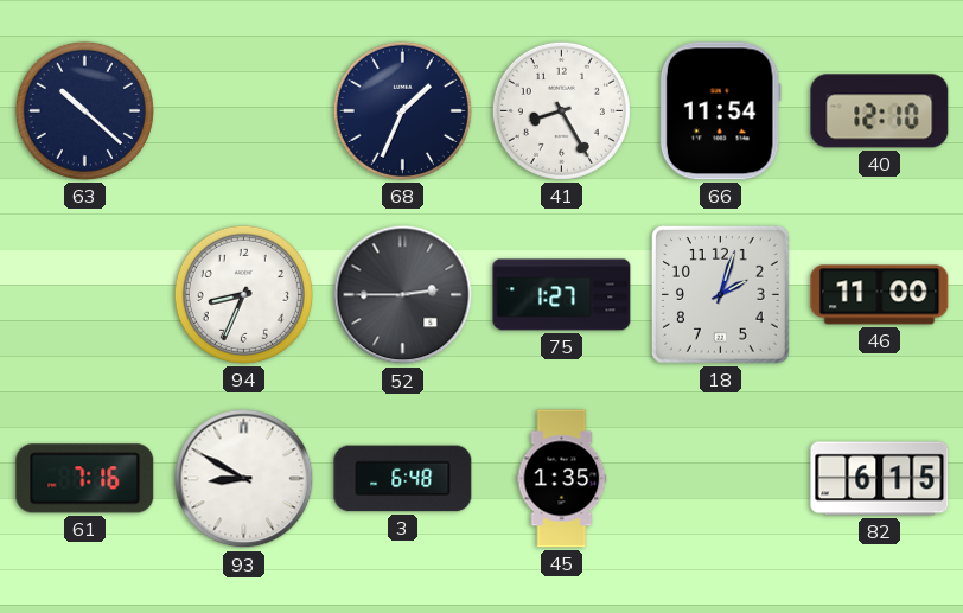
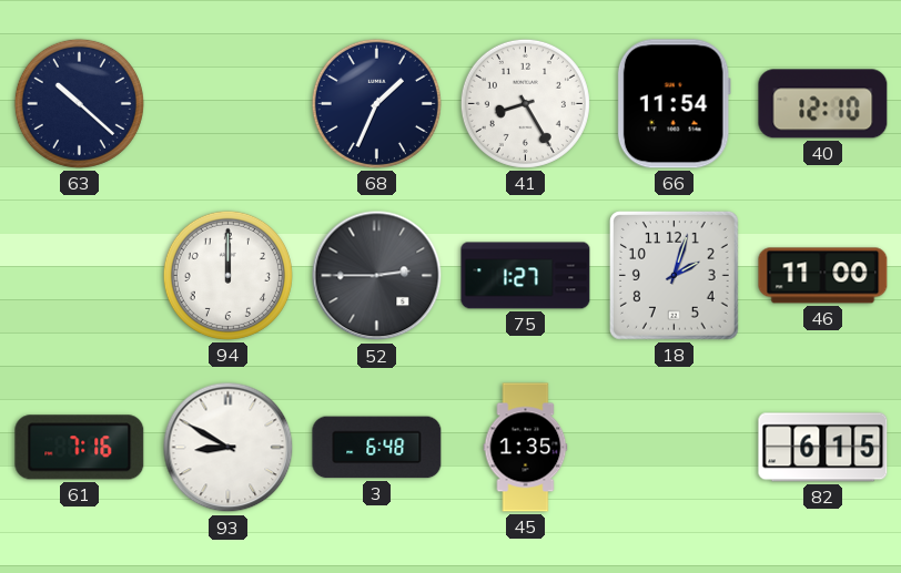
94: 8:34 -> 12:00 (227, 275)
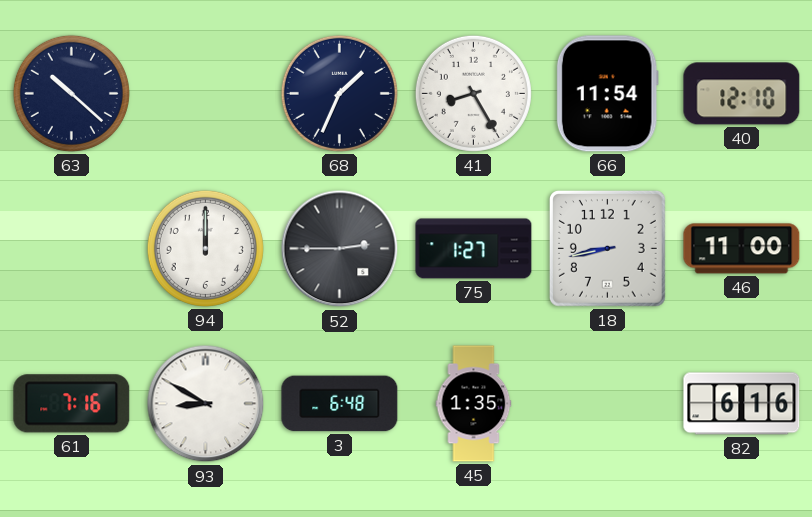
18: 2:03 -> 8:43 (607, 248)
82: 6:15 -> 6:16 (742, 404)
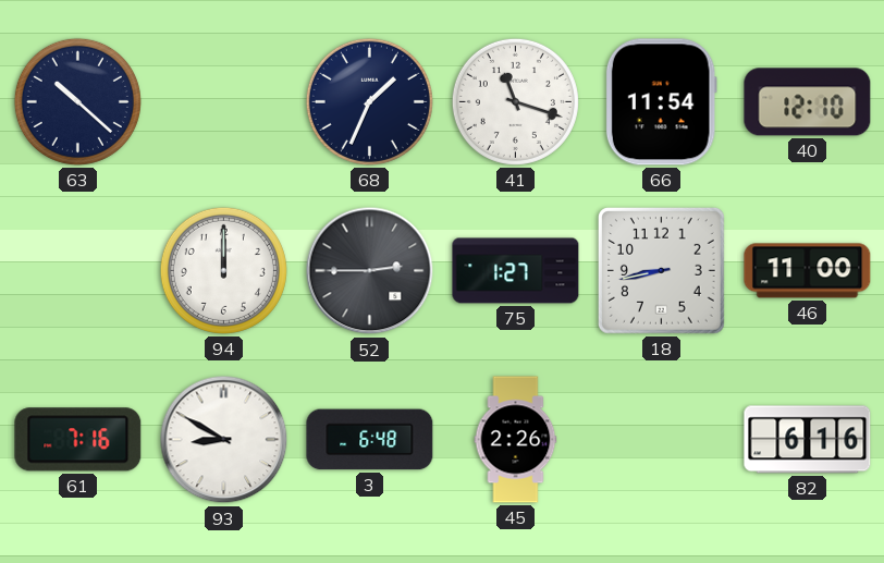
41: 8:25 -> 11:18 (515, 101)
45: 1:35 -> 2:26 (516, 440)
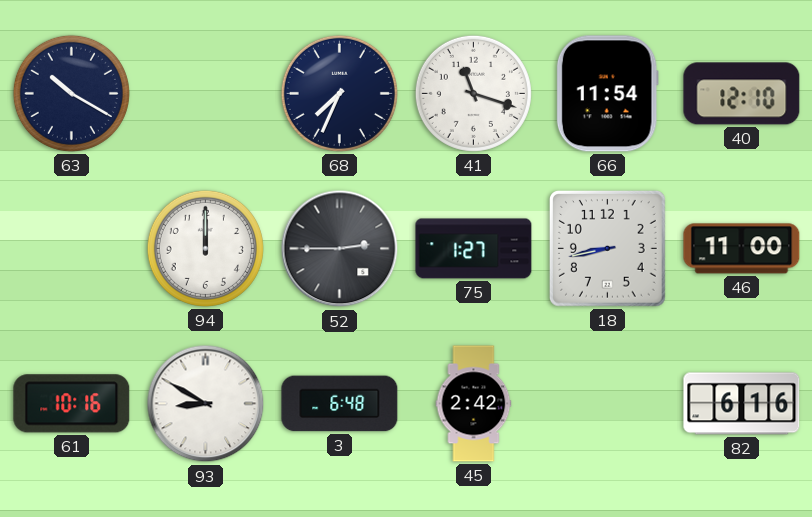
63: 10:22 -> 10:20 (71, 93)
68: 1:34 -> 7:34 (339, 93)
61: 7:16 -> 10:16 (72, 404)
45: 2:26 -> 2:42 (474, 404)
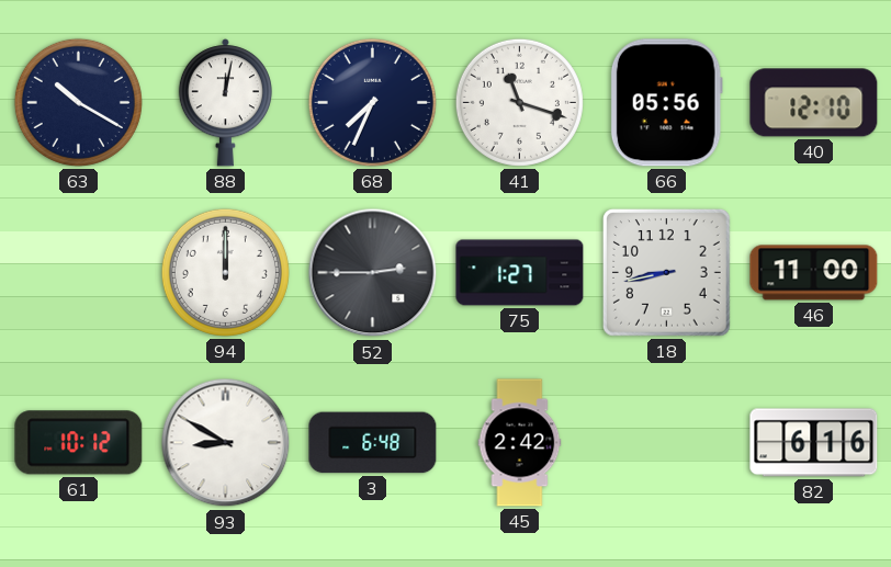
88: none -> 12:02 (225, 103)
66: 11:54 -> 05:56 (666, 103)
61: 10:16 -> 10:12 (79, 443)
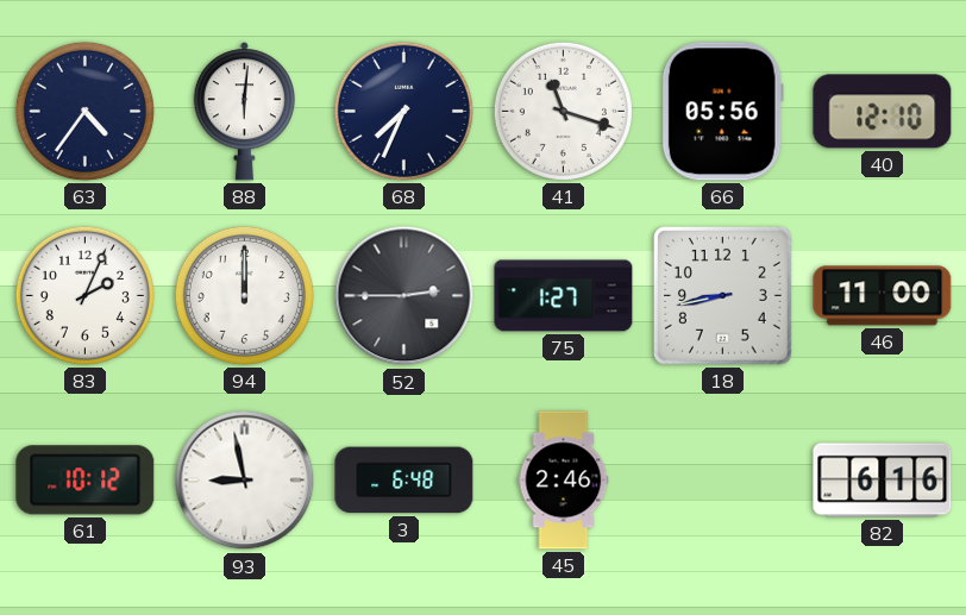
63: 10:20 -> 4:36 (84, 111)
88: 12:02 -> 6:01 (244, 112)
83: none -> 2:04 (84, 295)
93: 8:50 -> 8:58 (245, 481)
45: 2:42 -> 2:46 (564, 481)
